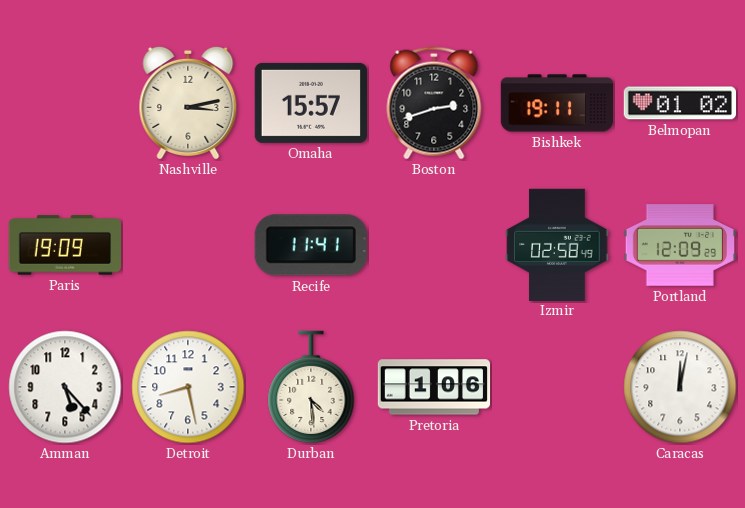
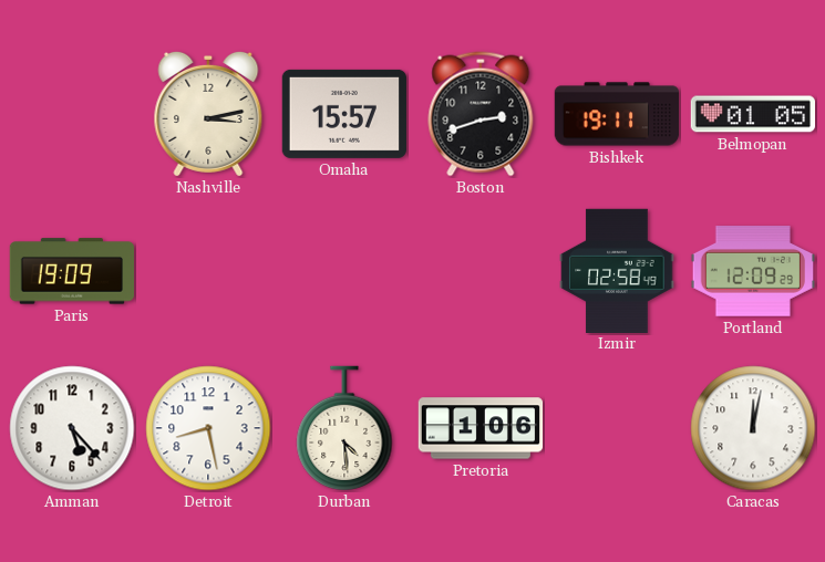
Belmopan: 01:02 -> 01:05 (752, 114)
Recife: 11:41 -> none (311, 245)
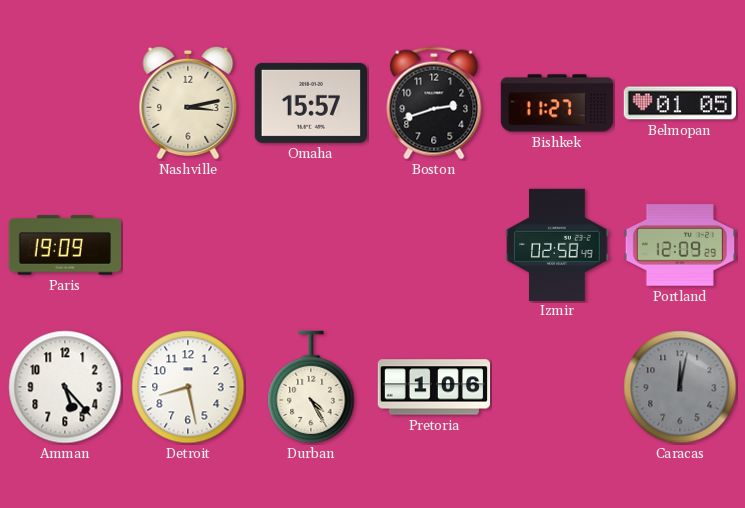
Bishkek: 19:11 -> 11:27 (557, 103)
Durban: 4:29 -> 4:25 (311, 387)
Caracas dial: white -> grey (680, 387)
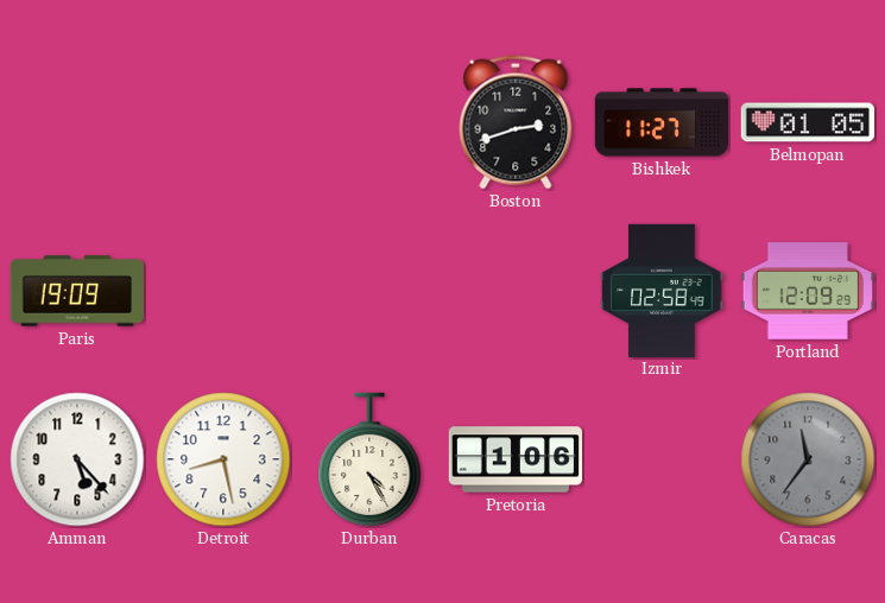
Nashville: 3:13 -> none (188, 103)
Omaha: 15:57 -> none (311, 103)
Caracas: 12:02 -> 11:36 (808, 459)
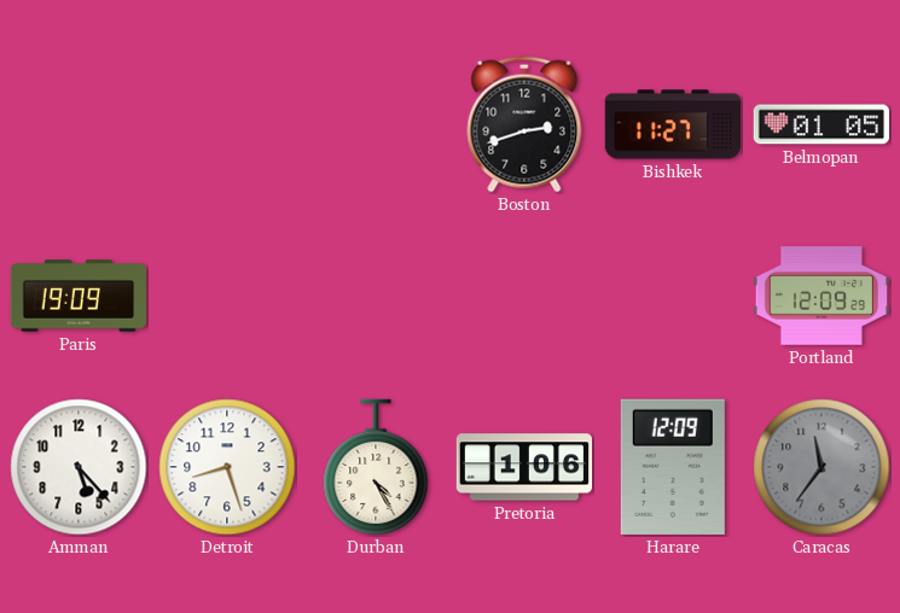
Izmir: 02:58 -> none (662, 290)
Detroit: 8:28 -> 8:27 (227, 467)
Harare: none -> 12:09 (673, 467)
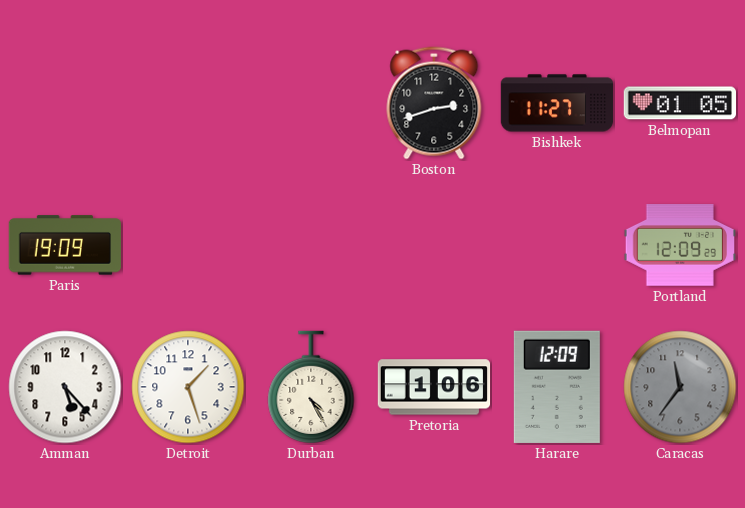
Detroit: 8:27 -> 1:27 (188, 387)
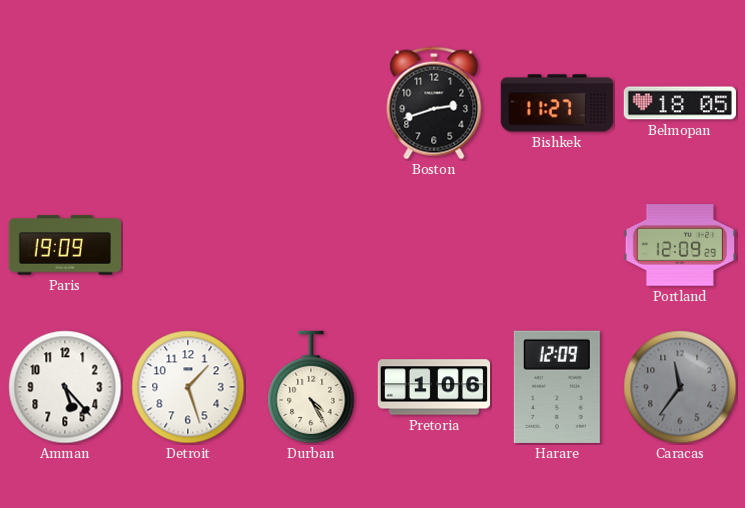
Belmopan: 01:05 -> 18:05 (679, 103)
